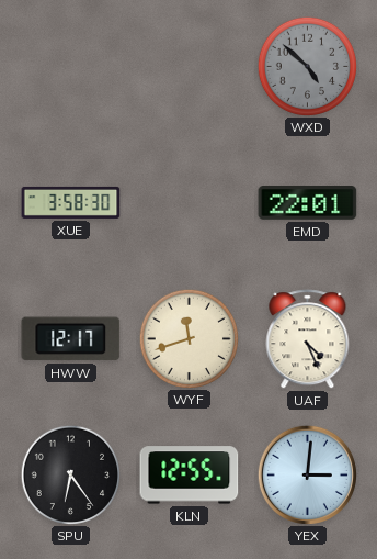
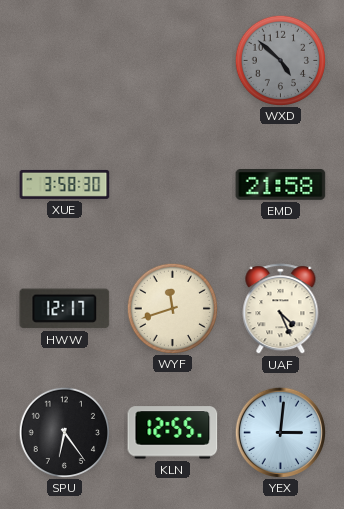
EMD: 22:01 -> 21:58 (281, 185)
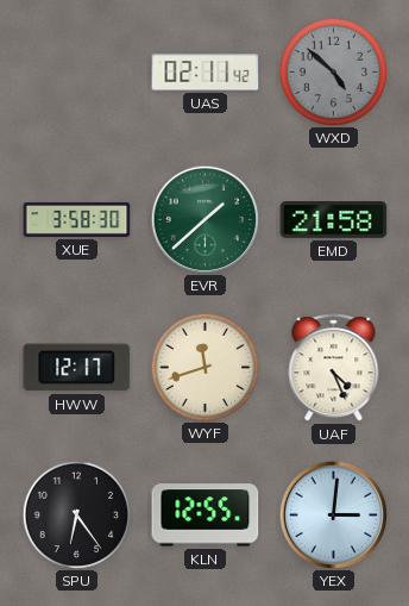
UAS: none -> 02:11 (206, 73)
EVR: none -> 1:38 (204, 219)
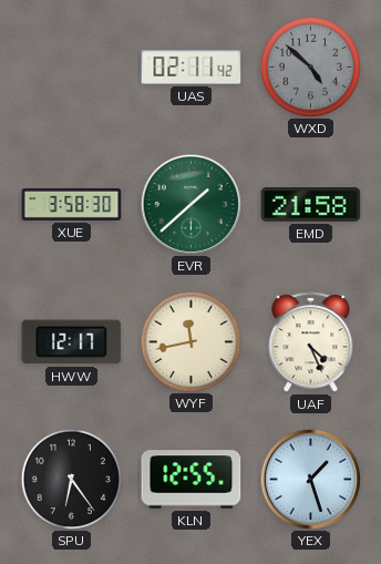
WYF: 11:42 -> 11:43 (190, 341)
YEX: 3:01 -> 1:27 (310, 479)
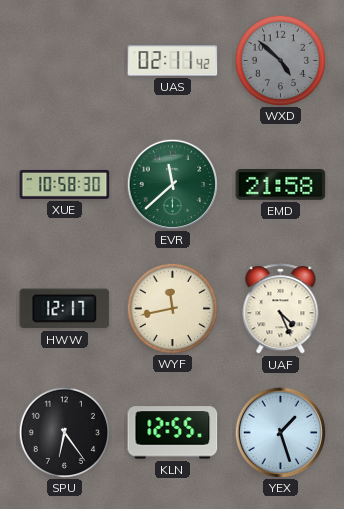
XUE: 3:58 -> 10:58 (65, 184)
EVR: 1:38 -> 11:38 (172, 184)
